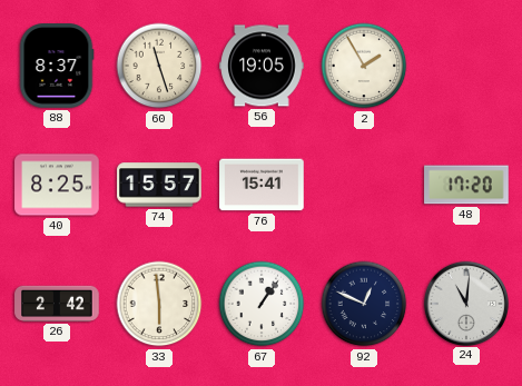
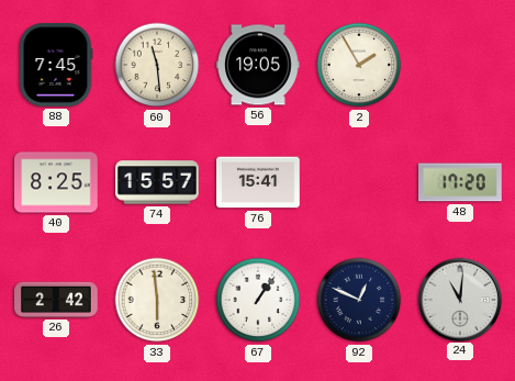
88: 8:37 -> 7:45 (56, 65)
60: 11:27 -> 11:29 (157, 65)
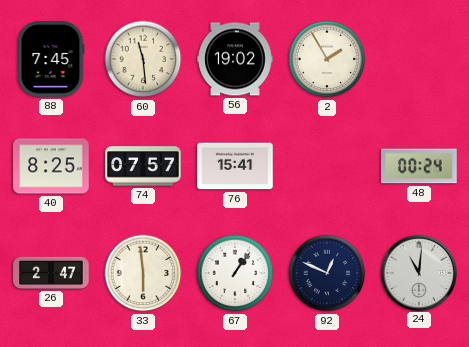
56: 19:05 -> 19:02 (235, 59)
74: 15:57 -> 07:57 (143, 166)
48: 17:20 -> 00:24 (419, 166)
26: 2:42 -> 2:47 (51, 273)
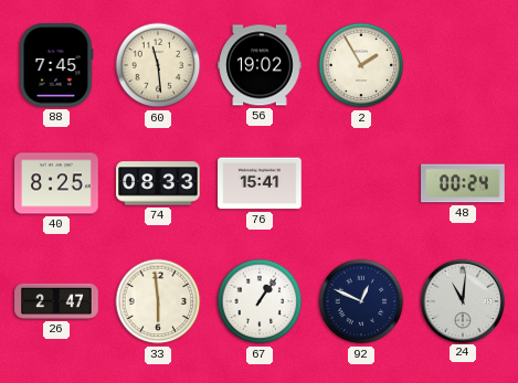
74: 07:57 -> 08:33 (158, 183)
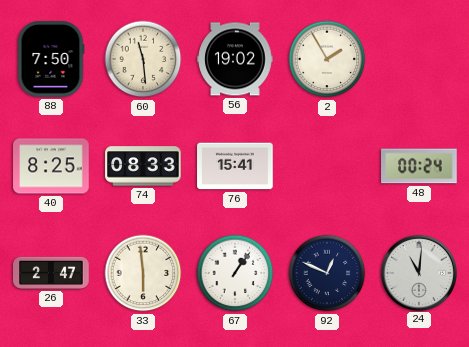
88: 7:45 -> 7:50 (51, 59)
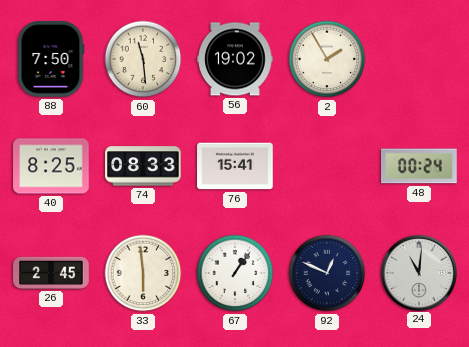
26: 2:47 -> 2:45 (51, 273)
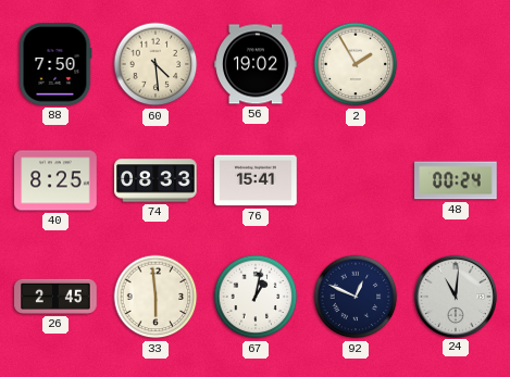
60: 11:29 -> 4:29 (156, 64)
67: 1:06 -> 1:02 (256, 297)
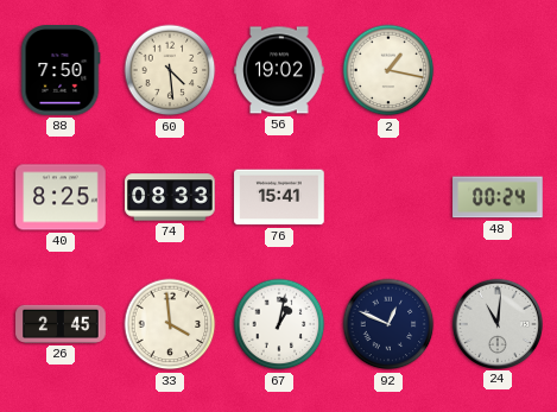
2: 1:55 -> 1:17 (388, 70)
33: 5:59 -> 3:59 (170, 324)
